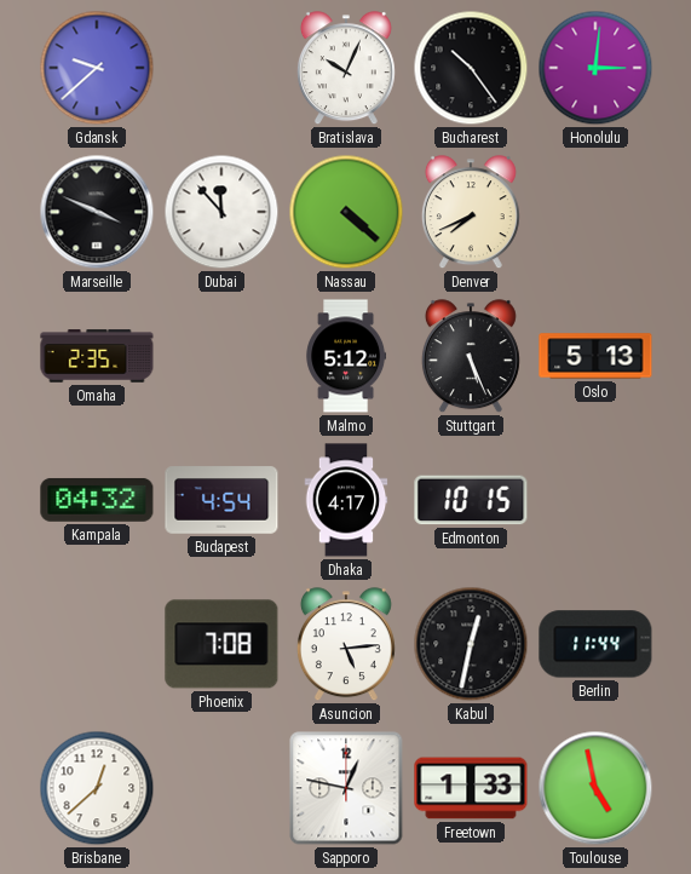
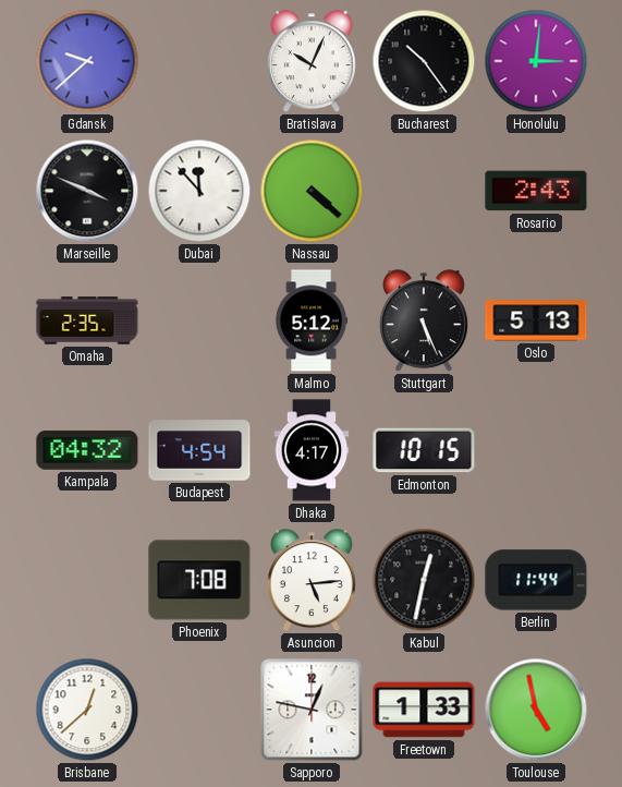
Denver: 7:41 -> none (471, 213)
Rosario: none -> 2:43 (536, 191)
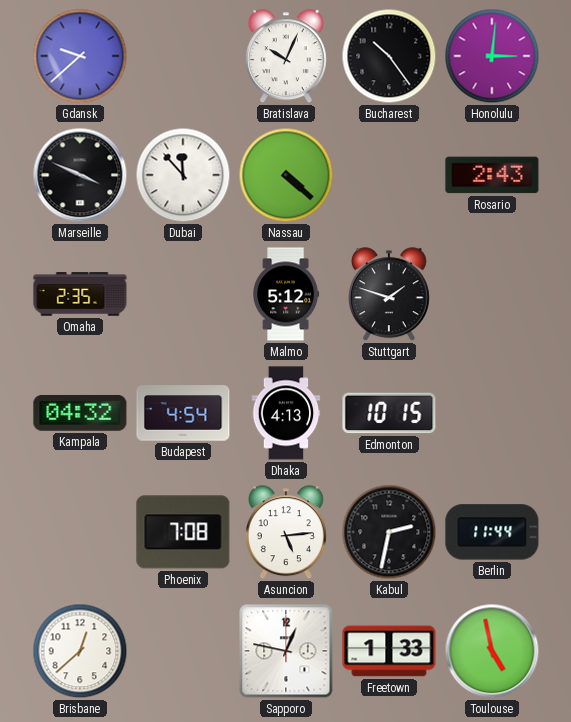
Stuttgart: 5:26 -> 1:48 (389, 295)
Oslo: 5:13 -> none (536, 320)
Dhaka: 4:17 -> 4:13 (286, 413)
Kabul: 12:32 -> 2:32 (389, 532)
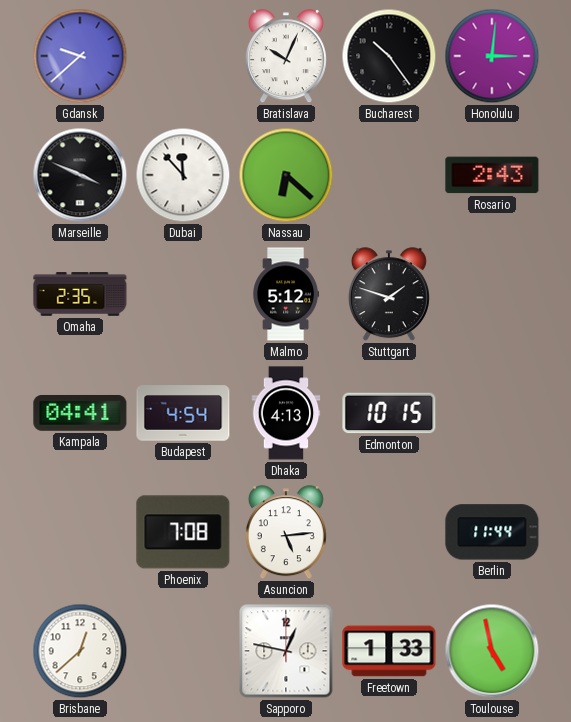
Nassau: 4:22 -> 6:22 (286, 175)
Kampala: 04:32 -> 04:41 (80, 413)
Kabul: 2:32 -> none (389, 532)
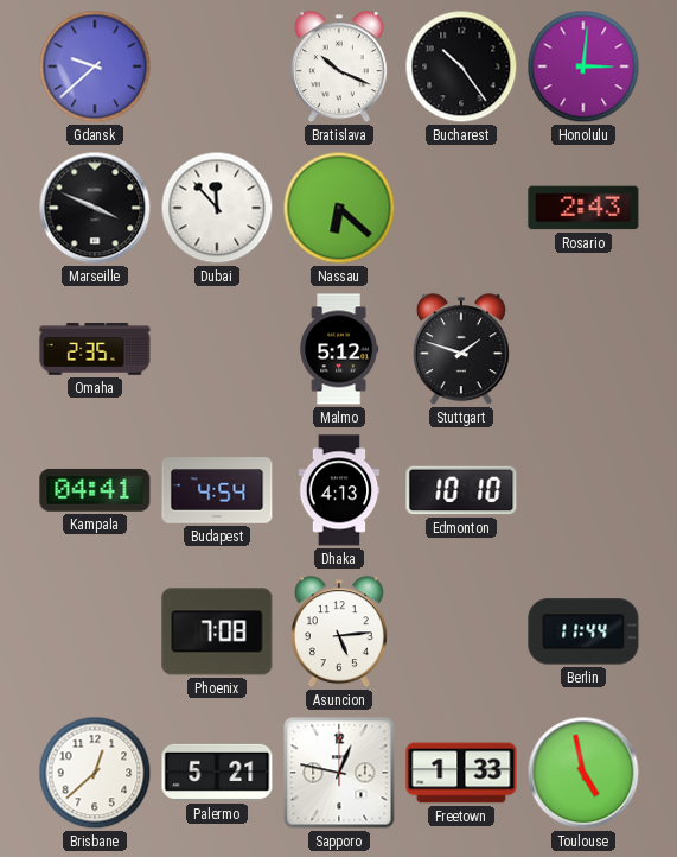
Bratislava: 10:04 -> 10:19 (339, 68)
Edmonton: 10:15 -> 10:10 (461, 490)
Palermo: none -> 5:21 (217, 773)
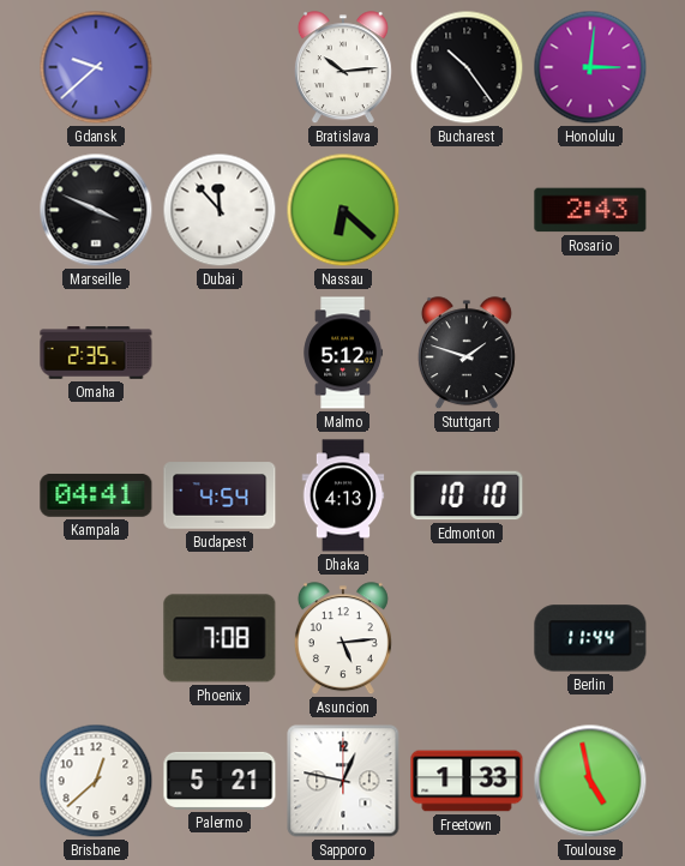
Bratislava: 10:19 -> 10:14 (343, 68)
